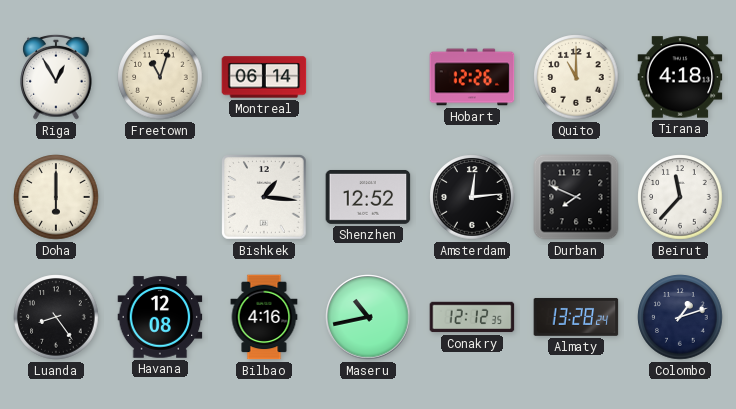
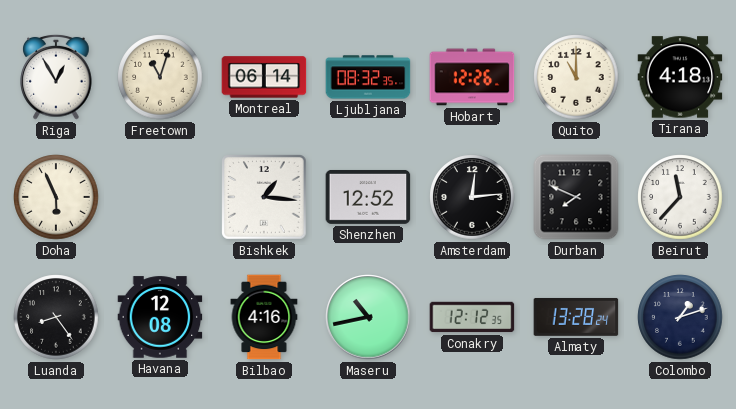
Ljubljana: none -> 08:32 (368, 77)
Doha: 6:00 -> 5:56 (56, 197)
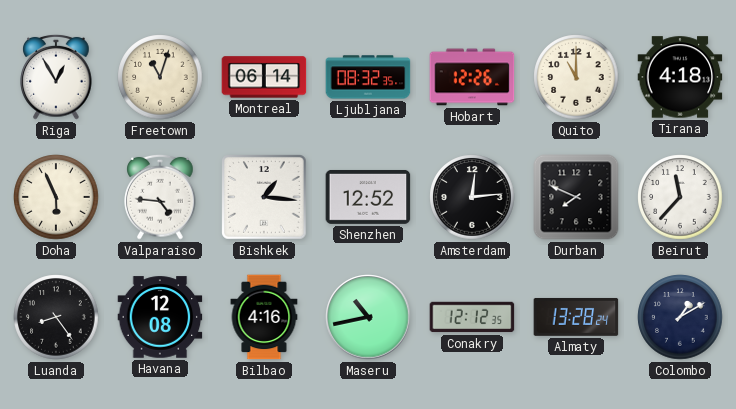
Valparaiso: none -> 4:46 (160, 197)
Colombo: 1:12 -> 1:10 (680, 317)
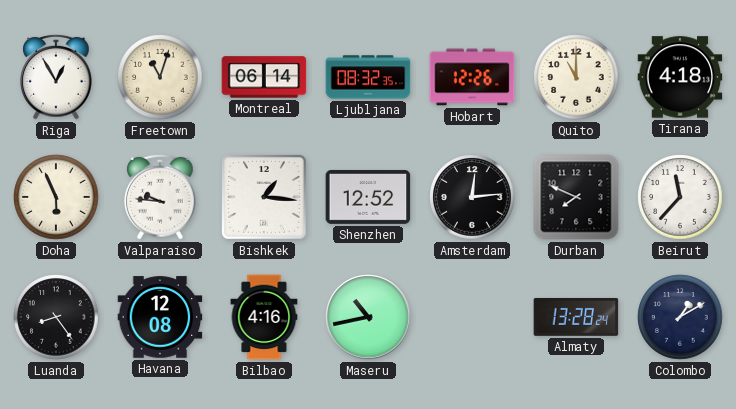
Valparaiso: 4:46 -> 9:46 (160, 197)
Conakry: 12:12 -> none (472, 317)
